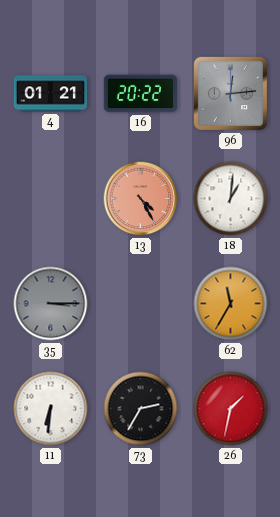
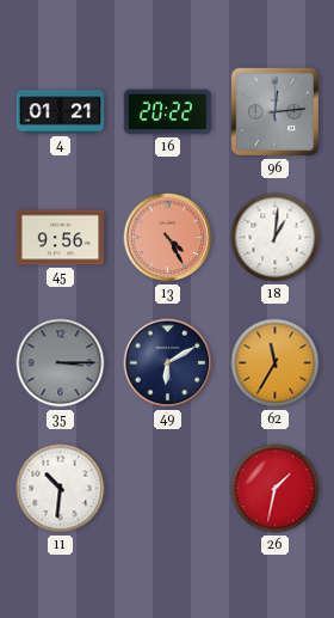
45: none -> 9:56 (61, 238)
49: none -> 6:10 (168, 363)
11: 6:31 -> 10:31 (61, 489)
73: 2:35 -> none (141, 409)
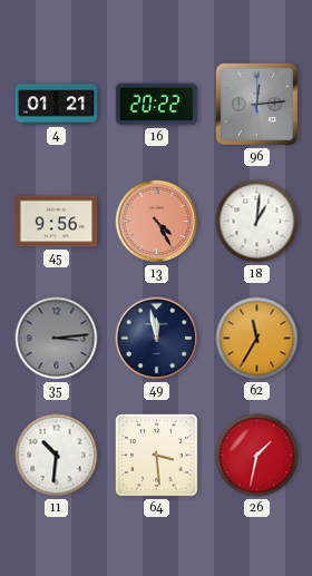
35: 3:15 -> 3:14 (57, 339)
49: 6:10 -> 11:58 (157, 339)
64: none -> 3:29 (157, 456)
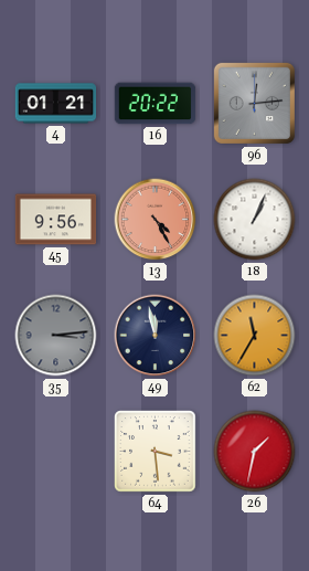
18: 1:01 -> 1:04 (255, 220)
11: 10:31 -> none (57, 456)
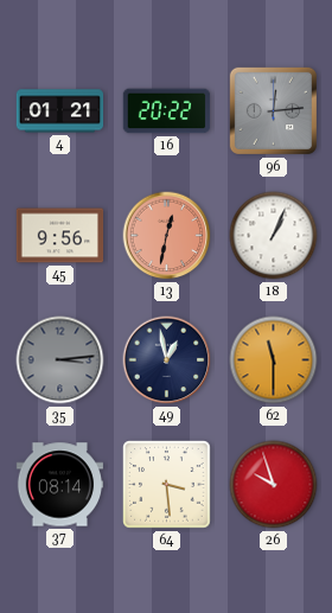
13: 4:25 -> 12:32 (167, 236)
49: 11:58 -> 12:58 (167, 360)
62: 11:35 -> 11:30 (274, 360)
37: none -> 08:14 (60, 485)
26: 1:32 -> 9:57 (274, 485)
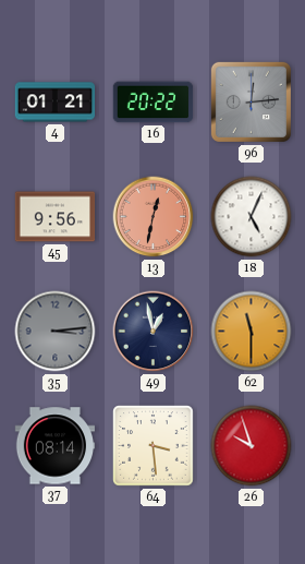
18: 1:04 -> 5:04 (252, 217)
